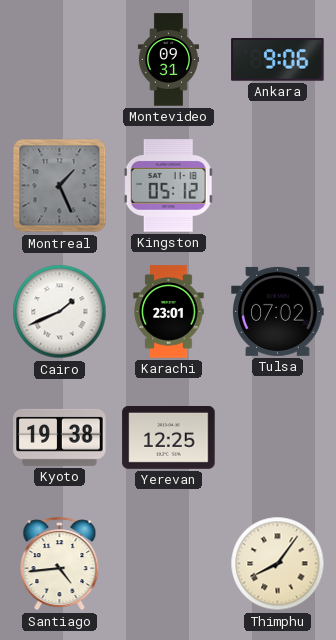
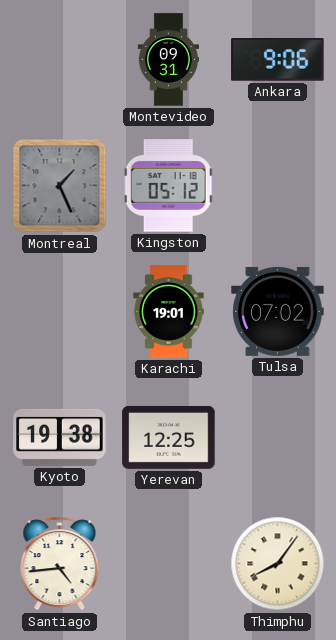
Cairo: 1:41 -> none (60, 312)
Karachi: 23:01 -> 19:01 (169, 312)
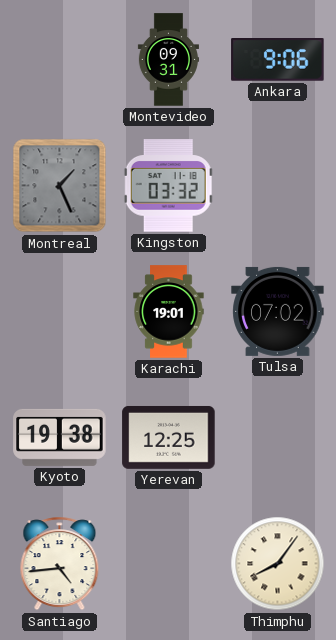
Kingston: 05:12 -> 03:32 (169, 186)
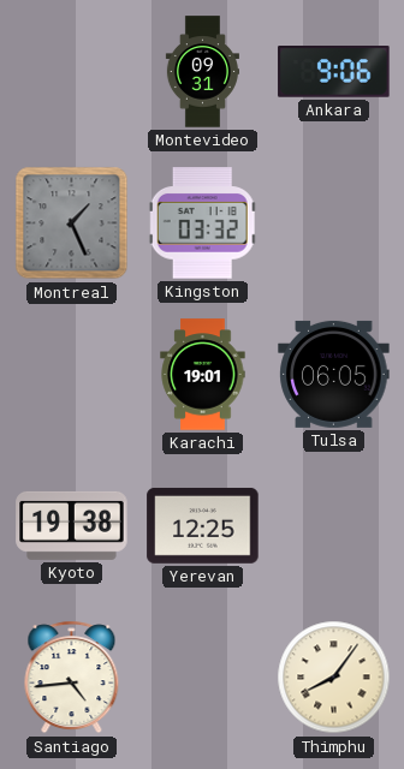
Tulsa: 07:02 -> 06:05 (334, 374)
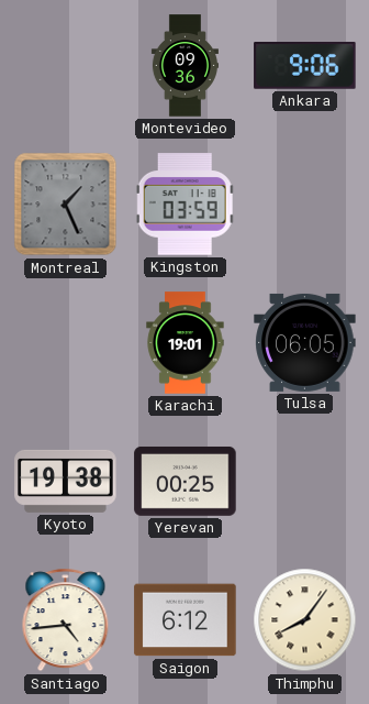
Montevideo: 09:31 -> 09:36 (185, 66)
Kingston: 03:32 -> 03:59 (186, 205)
Yerevan: 12:25 -> 00:25 (186, 481)
Saigon: none -> 6:12 (186, 620)
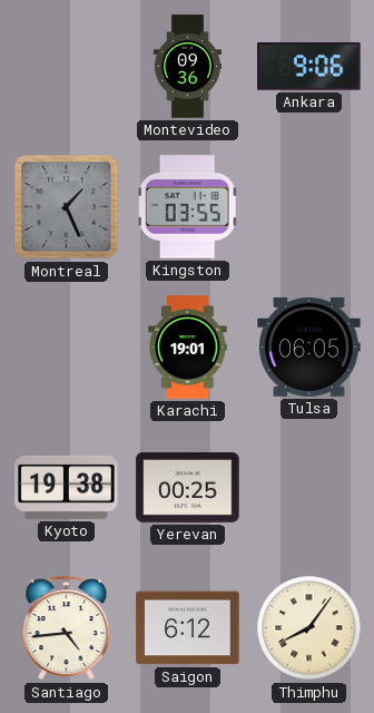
Kingston: 03:59 -> 03:55 (188, 207)
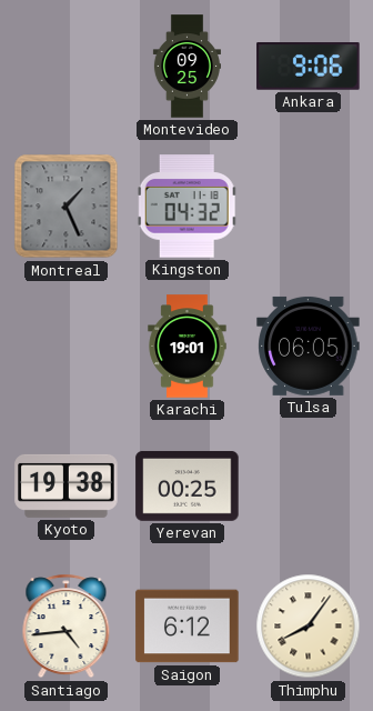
Montevideo: 09:36 -> 09:25 (186, 67)
Kingston: 03:55 -> 04:32 (188, 207)
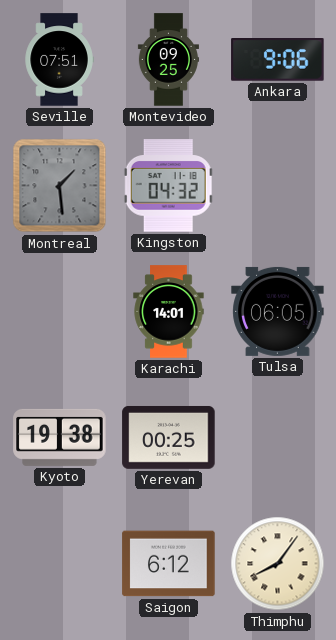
Seville: none -> 07:51 (59, 60)
Montreal: 1:26 -> 1:29 (60, 186)
Karachi: 19:01 -> 14:01 (169, 312)
Santiago: 4:44 -> none (67, 627)
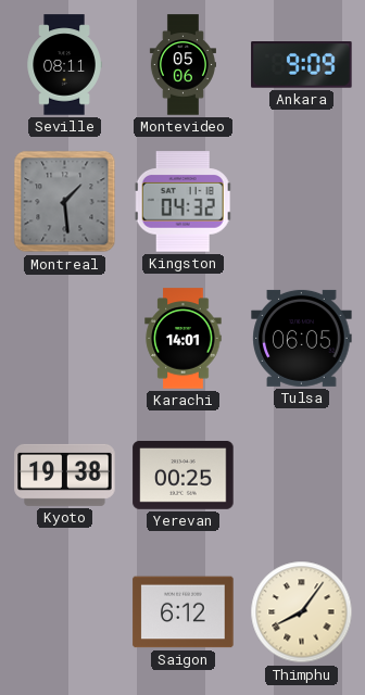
Seville: 07:51 -> 08:11 (64, 65)
Montevideo: 09:25 -> 05:06 (182, 65)
Ankara: 9:06 -> 9:09 (302, 65)
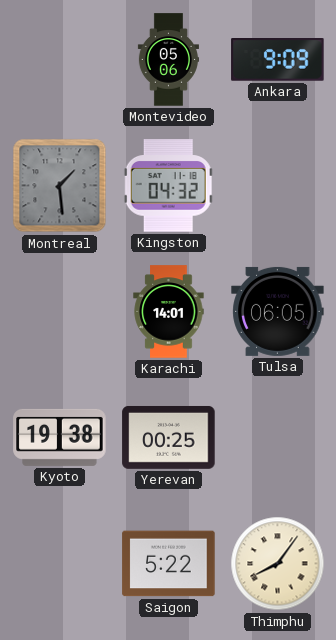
Seville: 08:11 -> none (64, 65)
Saigon: 6:12 -> 5:22 (169, 564)
